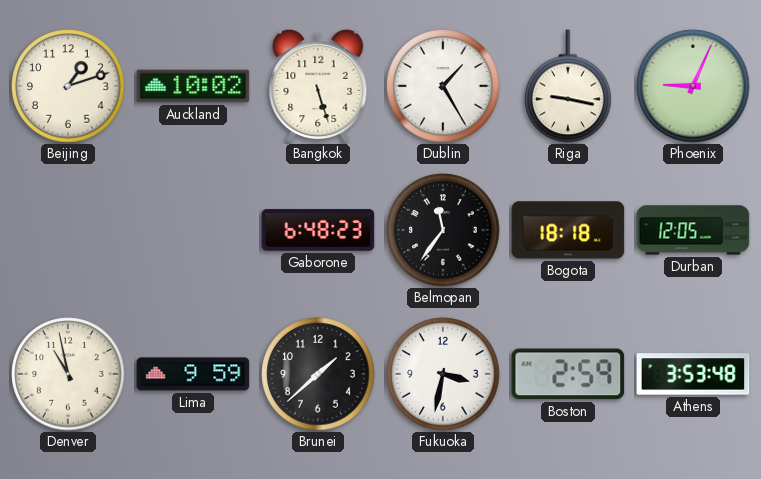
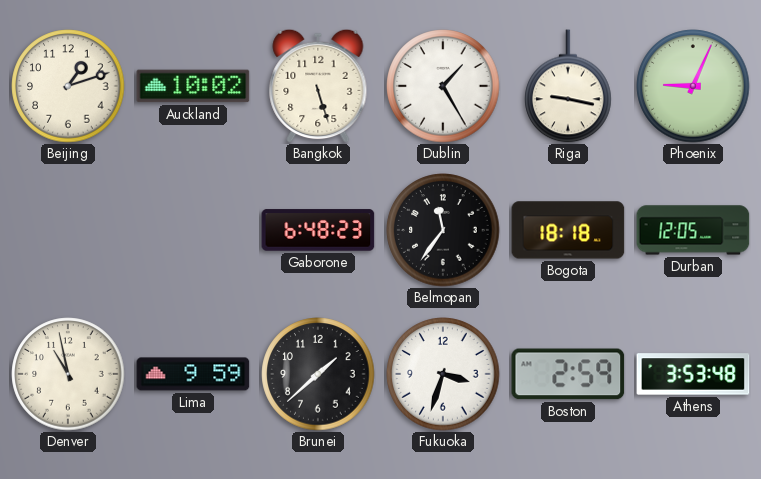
Fukuoka: 3:32 -> 3:33 (443, 374)
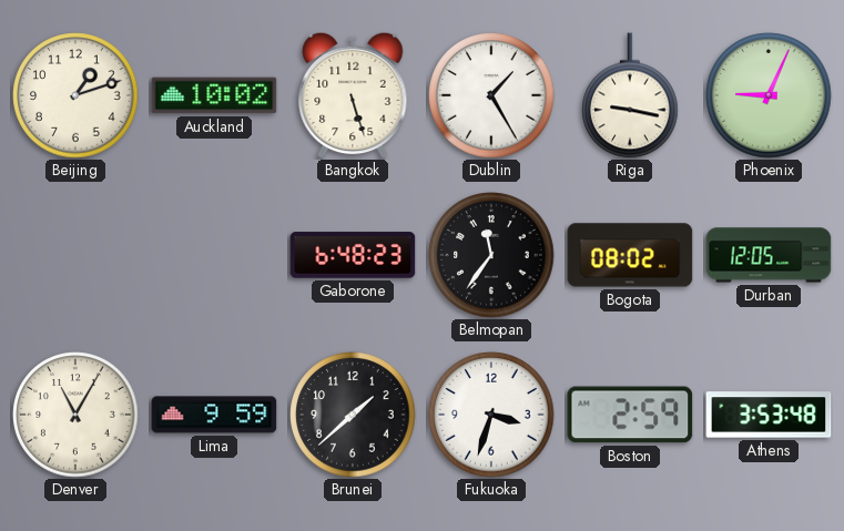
Bogota: 18:18 -> 08:02 (630, 255)
Denver: 10:58 -> 11:05 (75, 415)
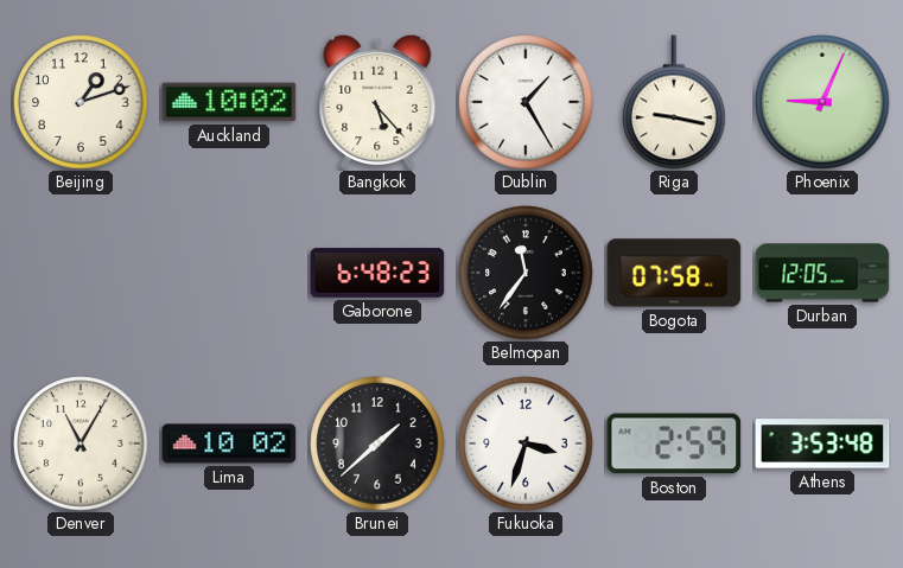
Bangkok: 5:27 -> 5:23 (377, 102)
Bogota: 08:02 -> 07:58 (674, 273)
Lima: 9:59 -> 10:02 (229, 443)
